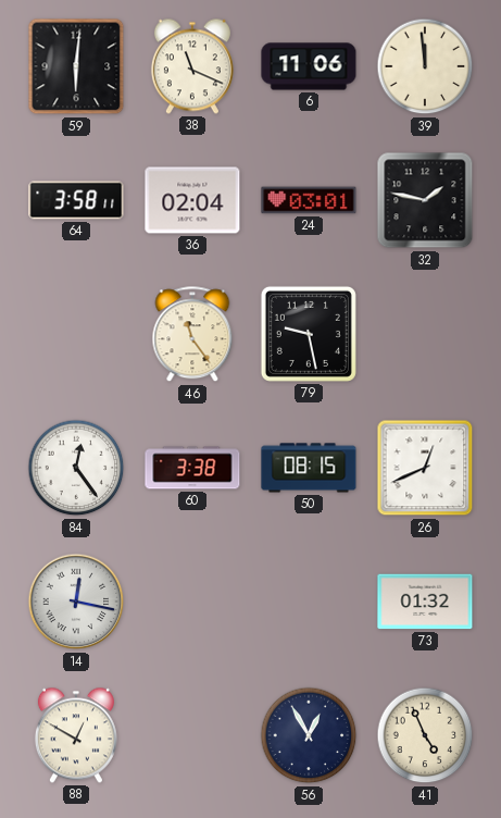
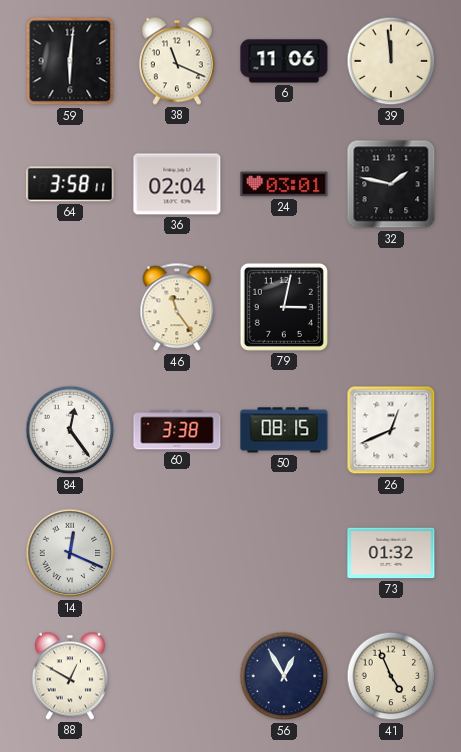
79: 9:28 -> 3:02 (284, 307)
14: 12:17 -> 12:19 (70, 553)
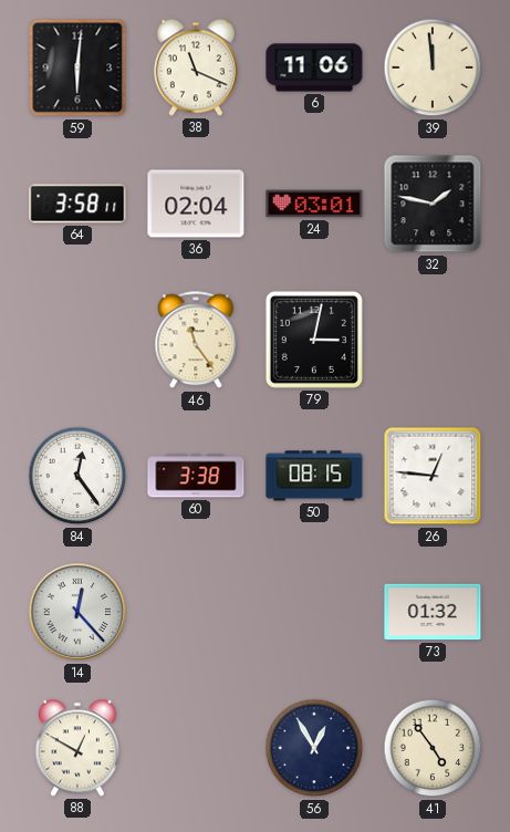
26: 12:41 -> 12:46 (433, 476)
14: 12:19 -> 12:23 (77, 612)
41: 4:56 -> 4:54 (433, 748)
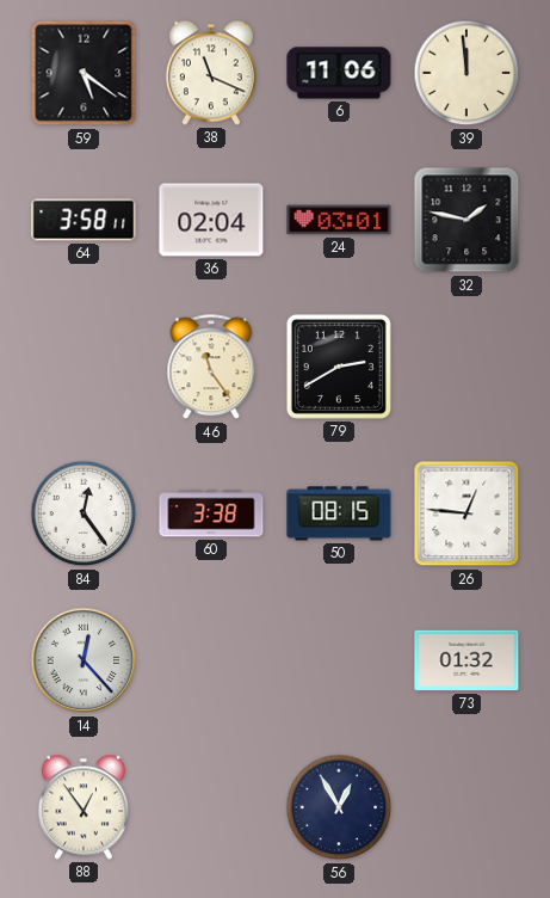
59: 6:01 -> 5:21 (84, 73)
79: 3:02 -> 2:40 (339, 367)
88: 12:50 -> 12:54 (84, 807)
41: 4:54 -> none (433, 748)
